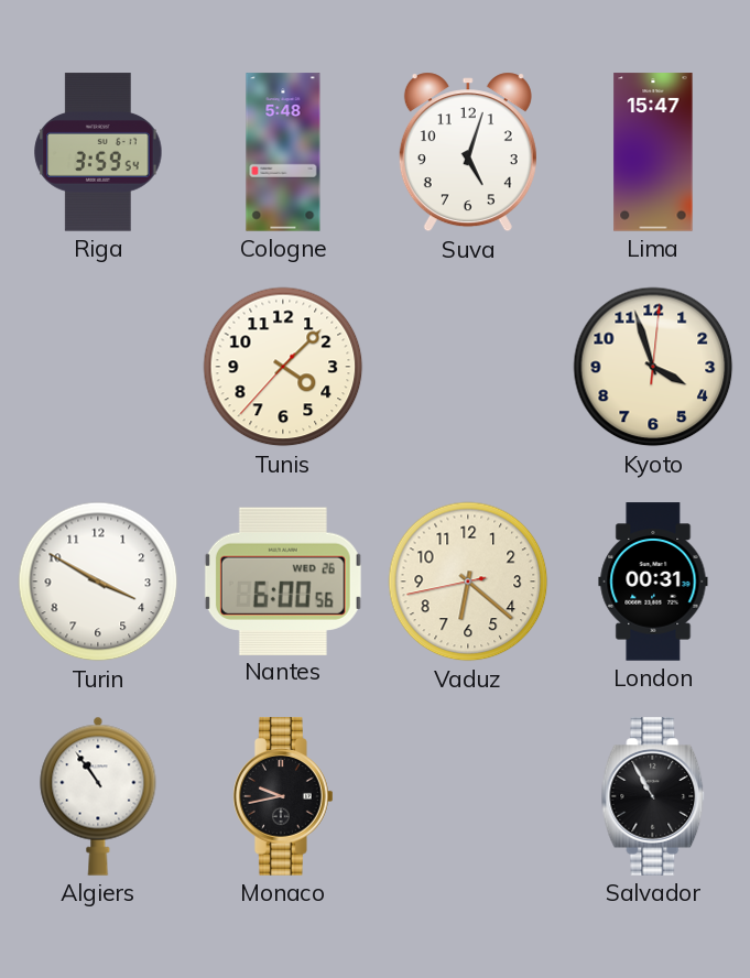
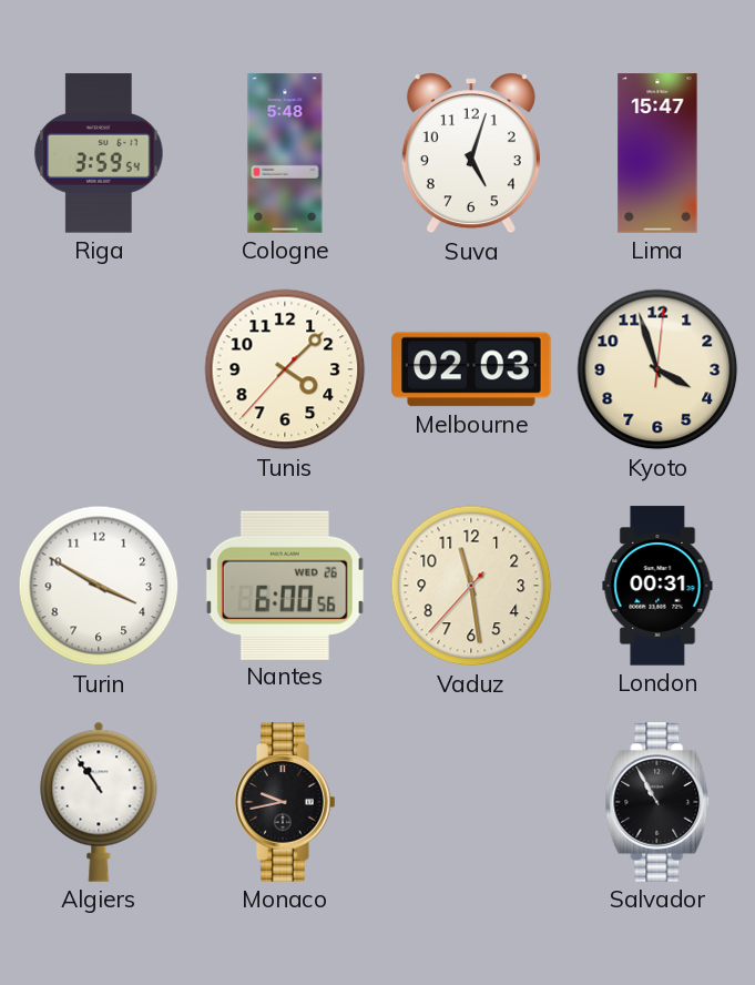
Melbourne: none -> 02:03 (471, 369)
Vaduz: 6:21 -> 11:28 (471, 586)
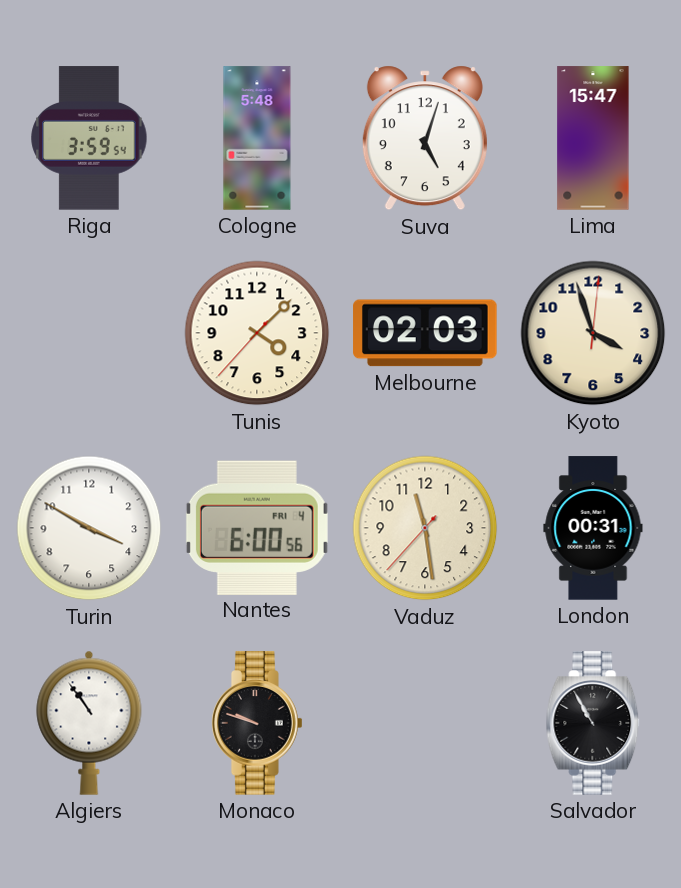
Nantes date: WED 26 -> FRI 4 (257, 527)
Monaco: 9:43 -> 9:48 (257, 723)
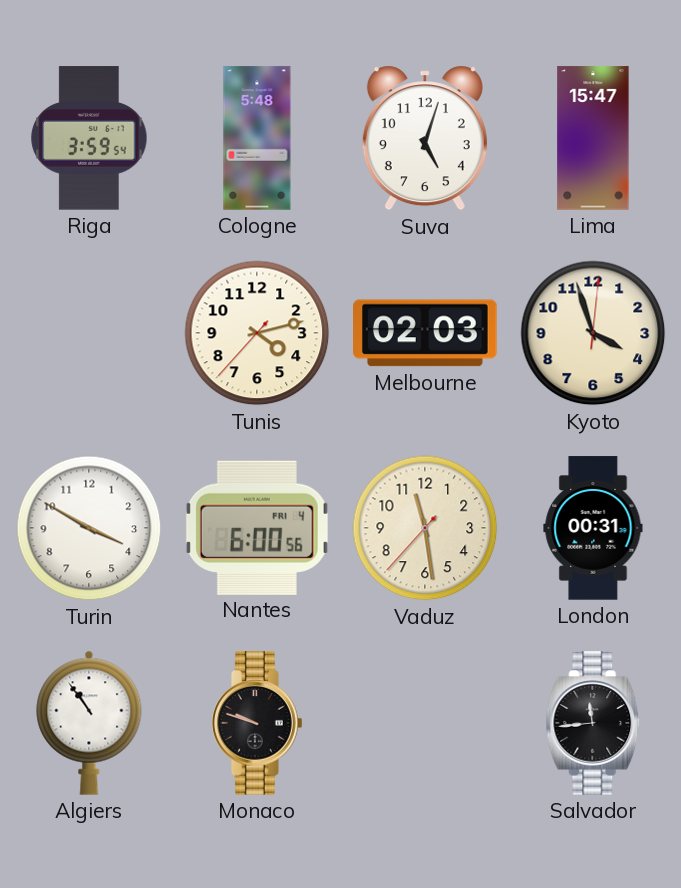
Tunis: 4:07 -> 4:12 (257, 333)
Salvador: 10:55 -> 11:44 (593, 723)
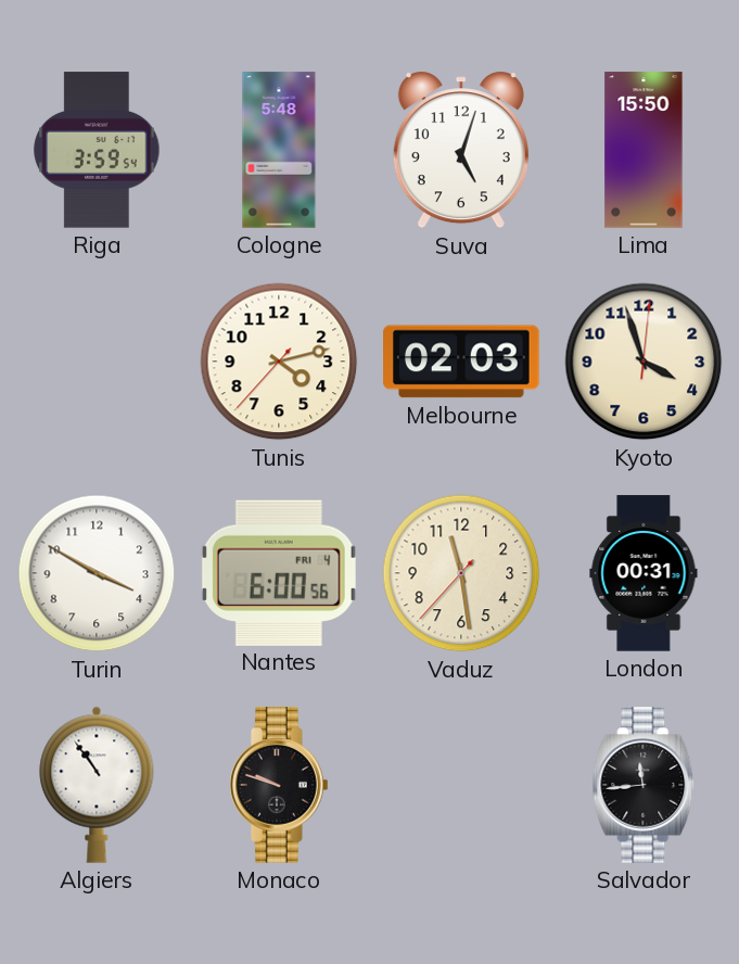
Lima: 15:47 -> 15:50 (644, 150)
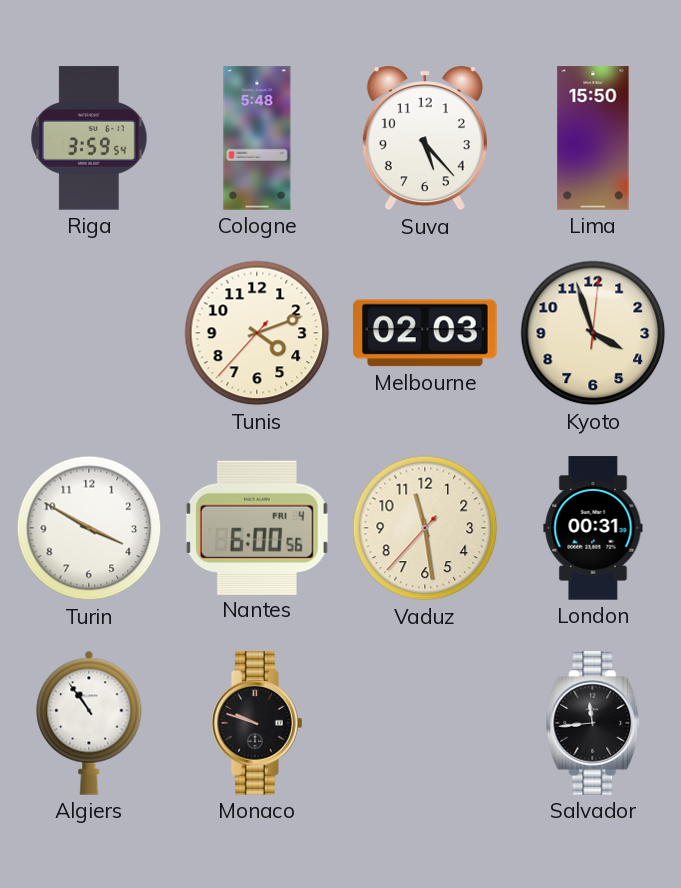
Suva: 5:03 -> 5:23 (425, 138)
Tunis: 4:12 -> 4:11 (257, 333)
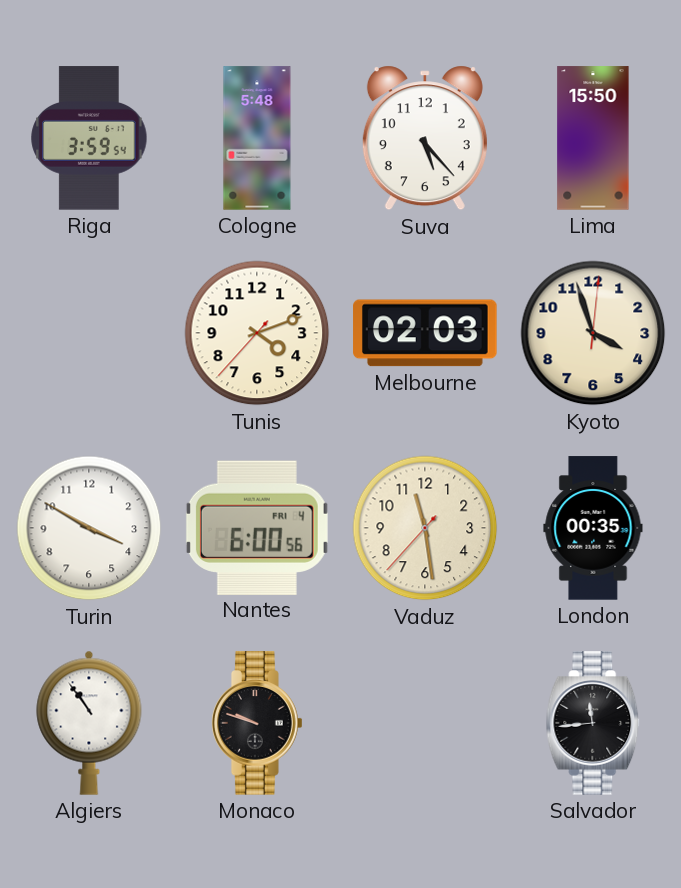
London: 00:31 -> 00:35 (593, 528)
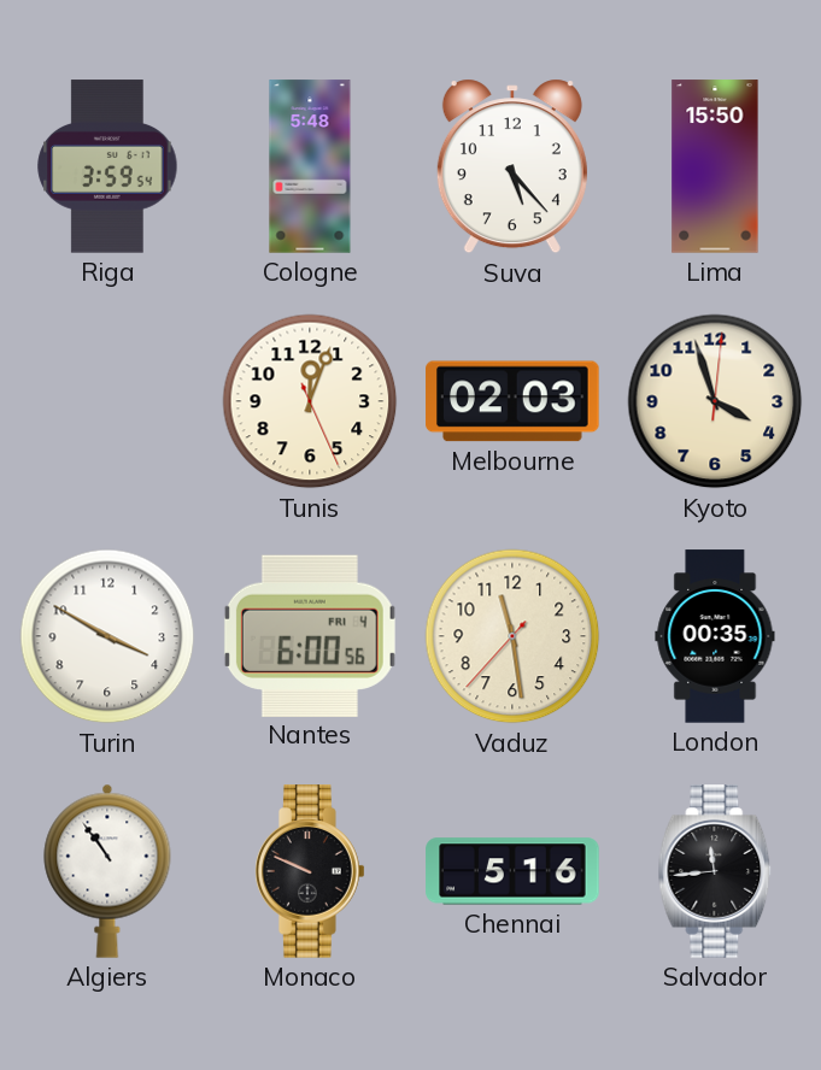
Tunis: 4:11 -> 12:03 (310, 401)
Monaco: 9:48 -> 9:49 (310, 871)
Chennai: none -> 5:16 (512, 871)
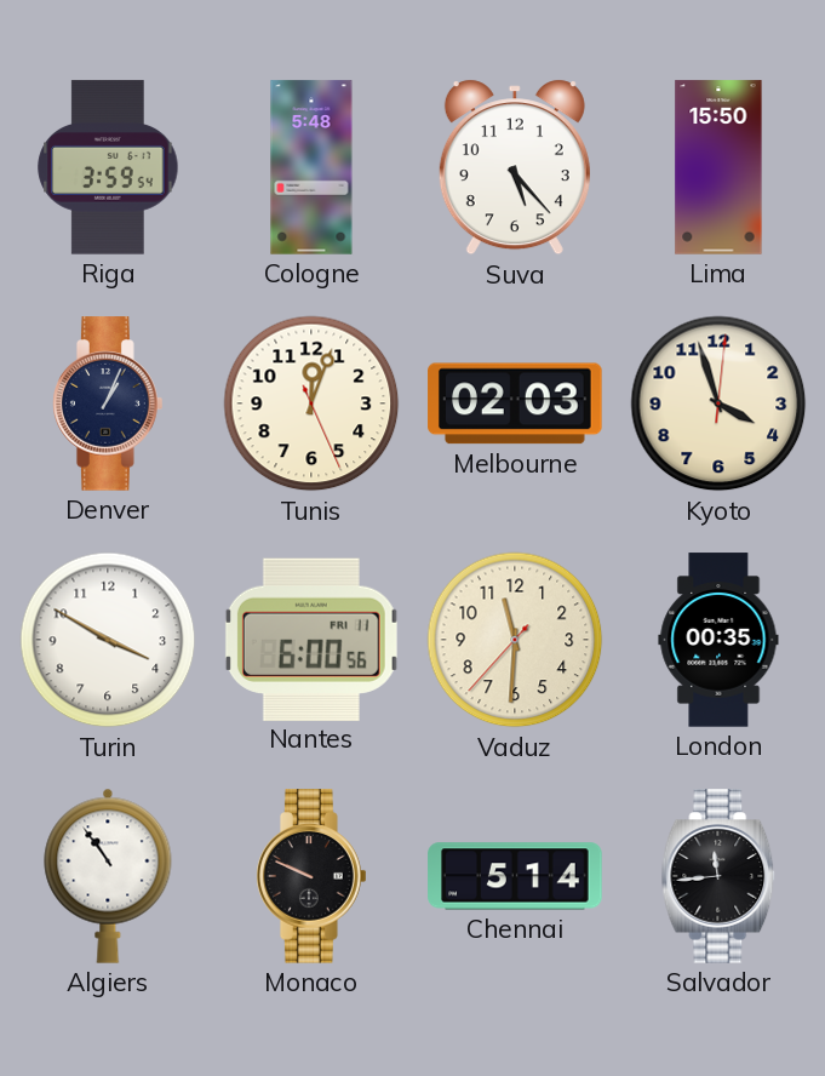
Denver: none -> 1:04 (108, 403)
Nantes date: FRI 4 -> FRI 11 (311, 639)
Vaduz: 11:28 -> 11:30 (515, 640)
Chennai: 5:16 -> 5:14 (515, 876)
